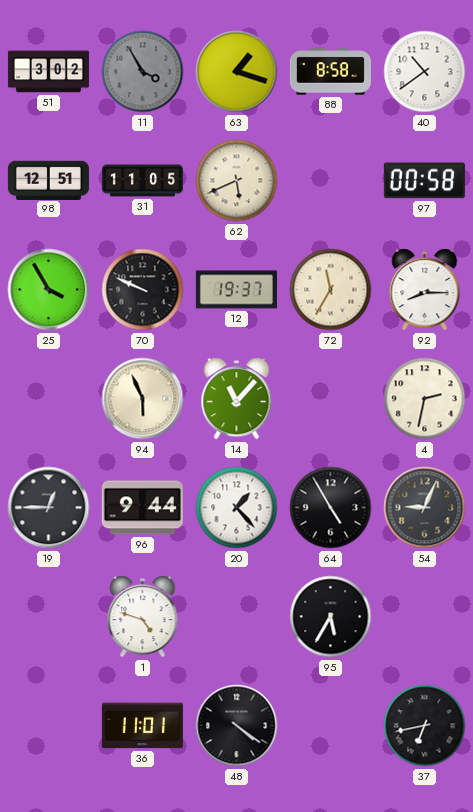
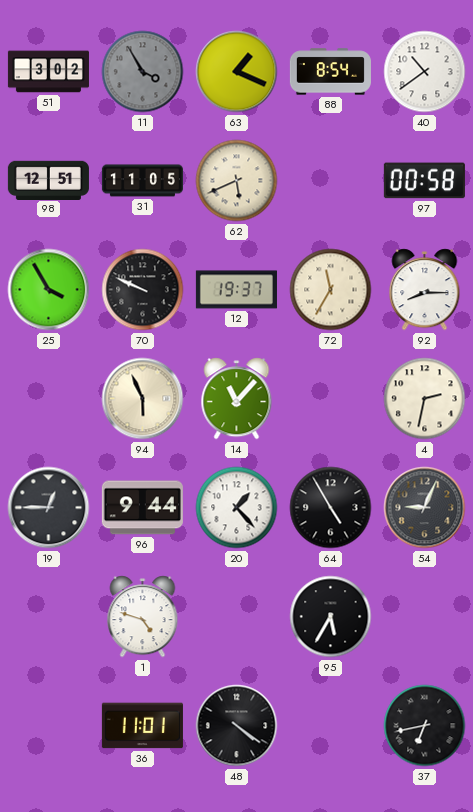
63: 1:18 -> 1:19 (237, 72)
88: 8:58 -> 8:54 (330, 72)
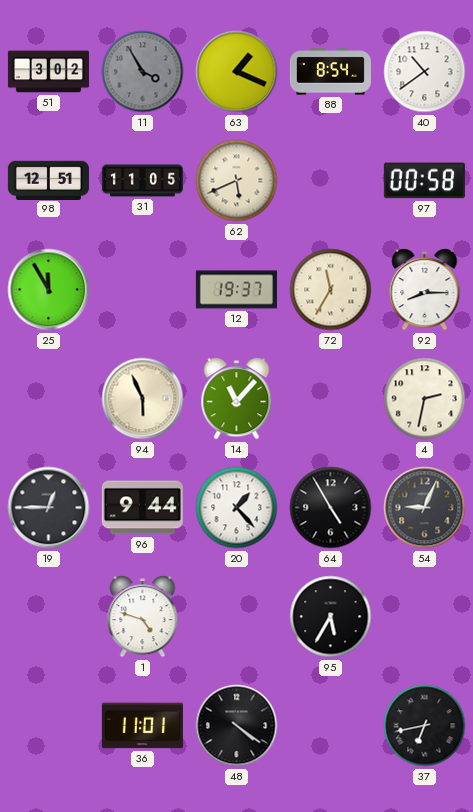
25: 3:55 -> 11:55 (49, 290)
70: 9:49 -> none (143, 290)
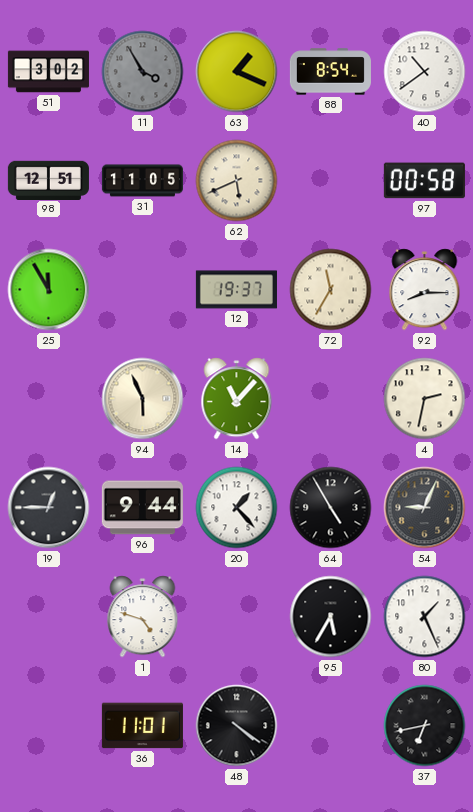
80: none -> 1:26 (425, 617)
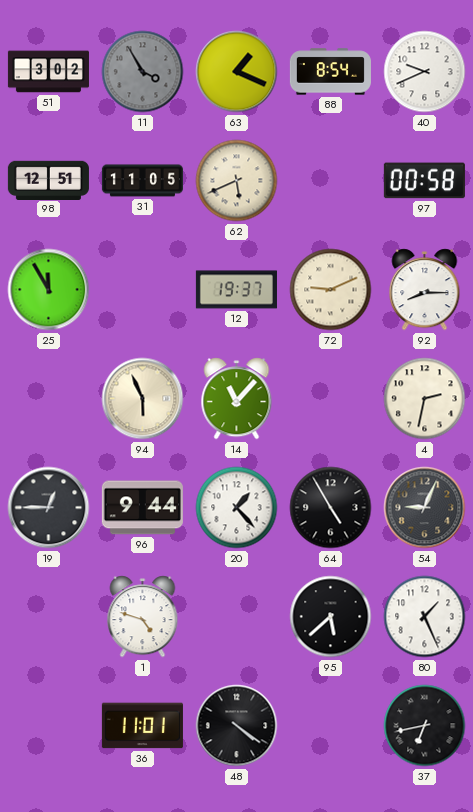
40: 10:39 -> 9:41 (425, 72)
72: 11:35 -> 9:11 (331, 290)
95: 5:35 -> 5:38 (331, 617)
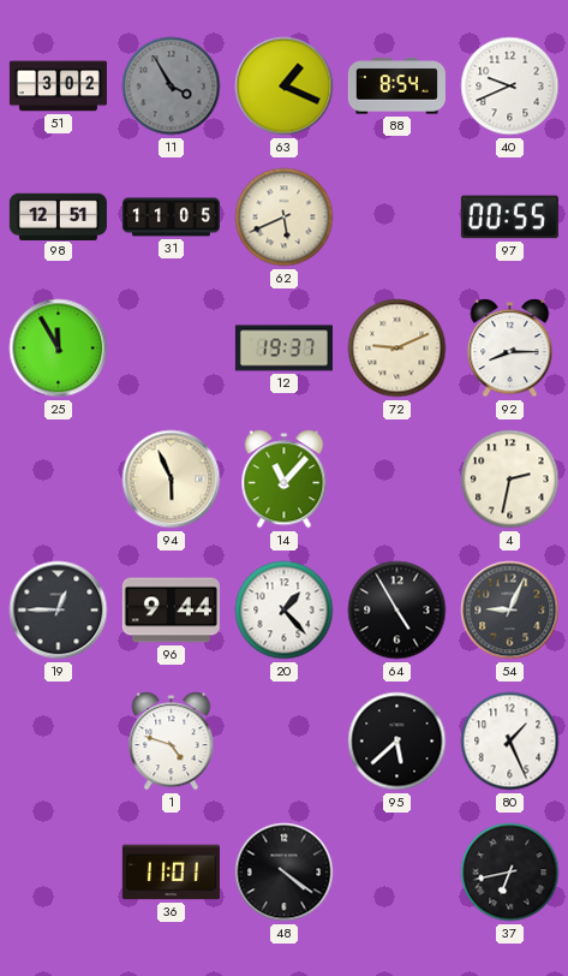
97: 00:58 -> 00:55 (509, 218)
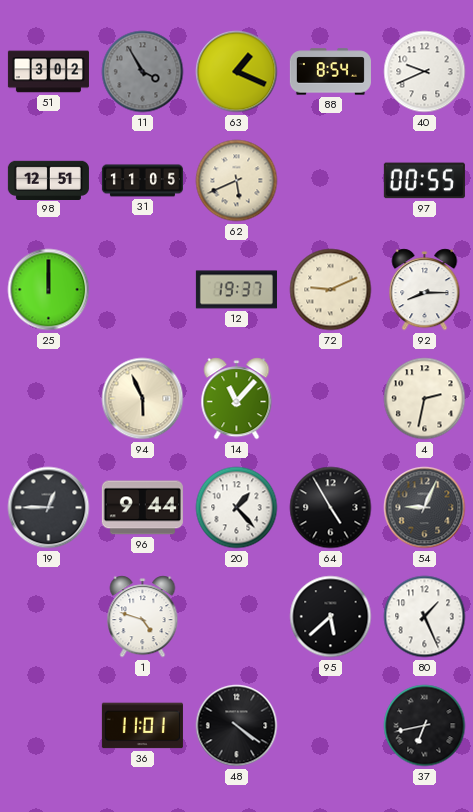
25: 11:55 -> 12:00 (49, 290)
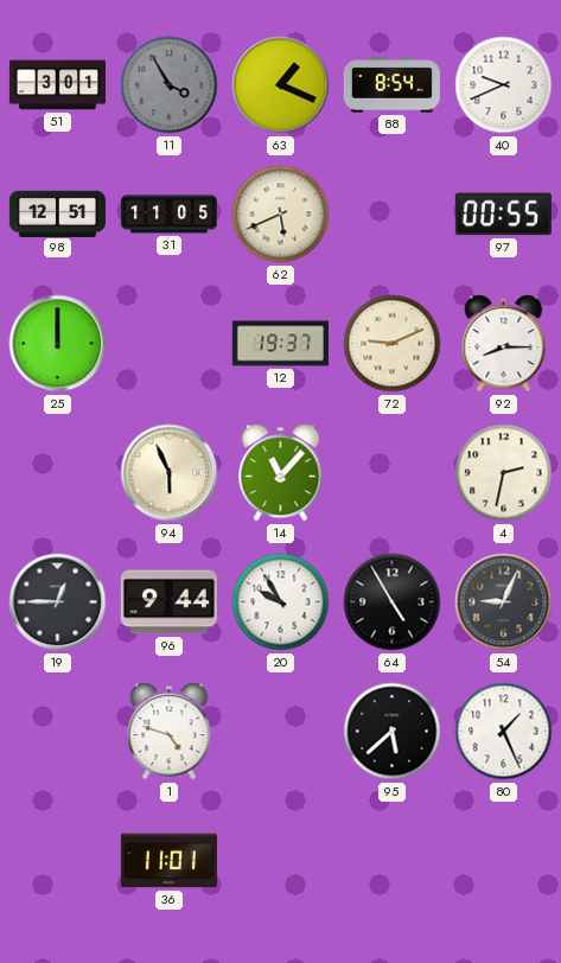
51: 3:02 -> 3:01 (57, 85)
20: 1:23 -> 9:55 (281, 602)
48: 4:21 -> none (237, 726)
37: 6:43 -> none (425, 726)
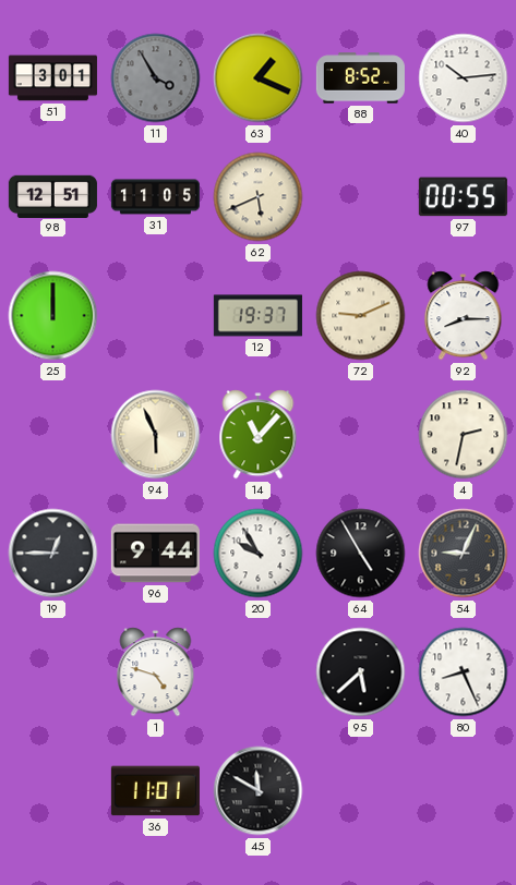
88: 8:54 -> 8:52 (360, 78)
40: 9:41 -> 10:14 (464, 78)
80: 1:26 -> 8:26 (464, 672)
45: none -> 11:50 (259, 791)
